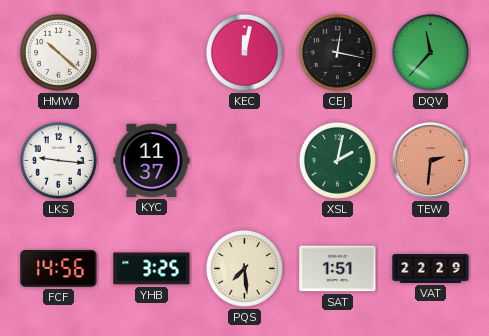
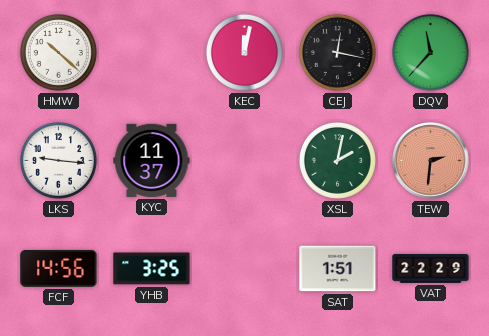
PQS: 7:29 -> none (244, 268)
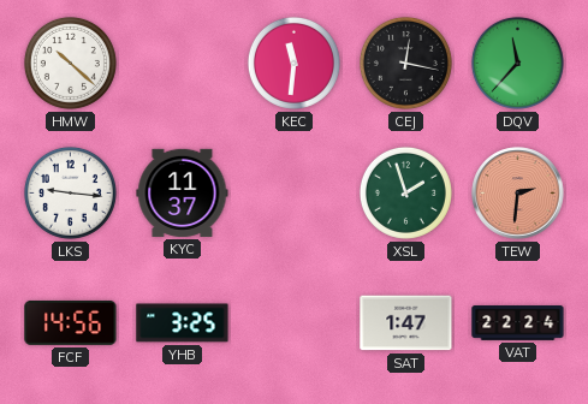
KEC: 12:02 -> 11:31 (293, 63)
XSL: 2:02 -> 1:57 (405, 192)
SAT: 1:51 -> 1:47 (406, 323)
VAT: 22:29 -> 22:24 (518, 323)
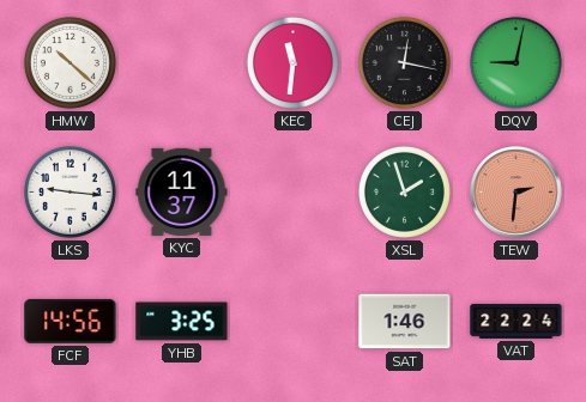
DQV: 11:37 -> 9:02 (515, 62)
SAT: 1:47 -> 1:46 (405, 322)
